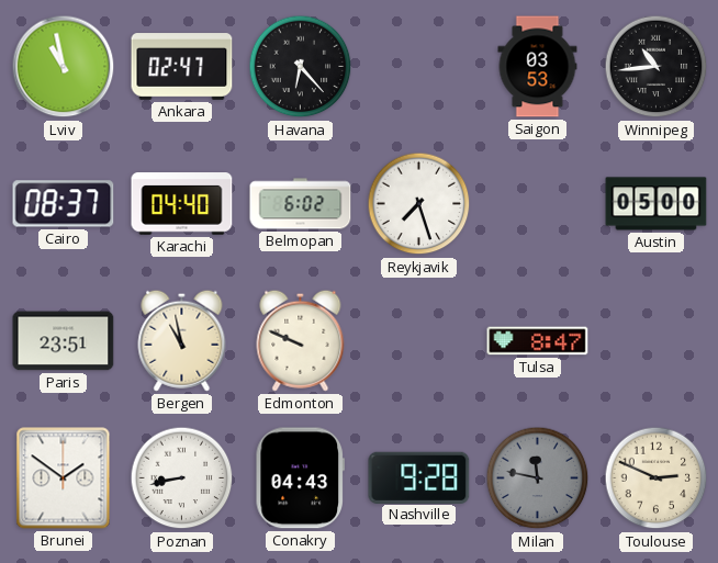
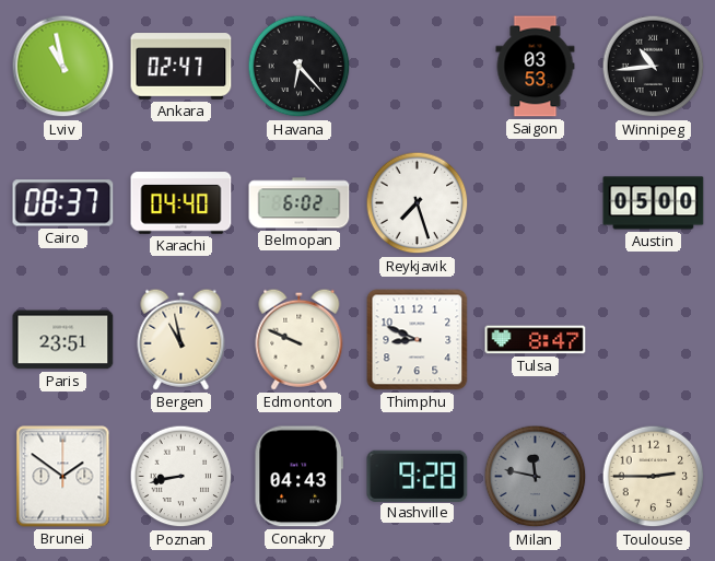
Thimphu: none -> 8:49 (418, 340)
Toulouse: 2:49 -> 2:45 (654, 477)
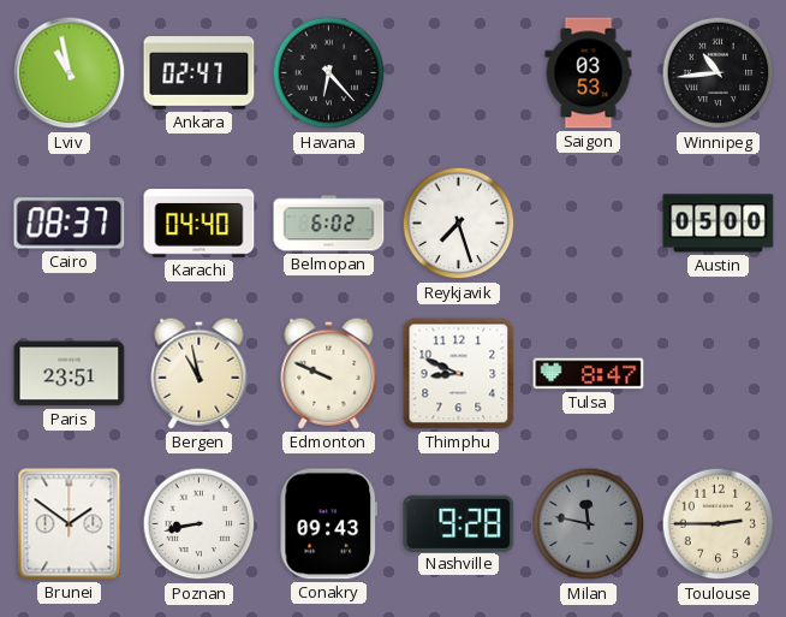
Conakry: 04:43 -> 09:43 (328, 524)
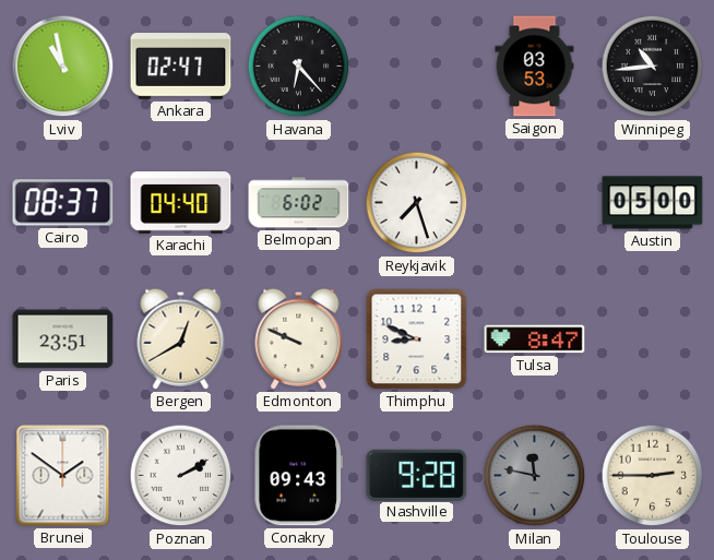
Bergen: 10:58 -> 12:40 (181, 338)
Poznan: 8:43 -> 2:10 (181, 476)
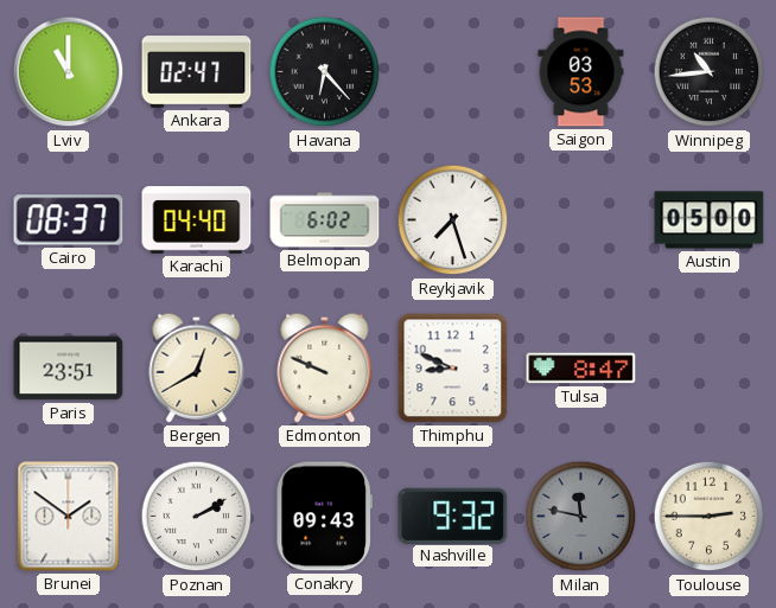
Lviv: 10:58 -> 11:00 (69, 72)
Nashville: 9:28 -> 9:32 (453, 516)
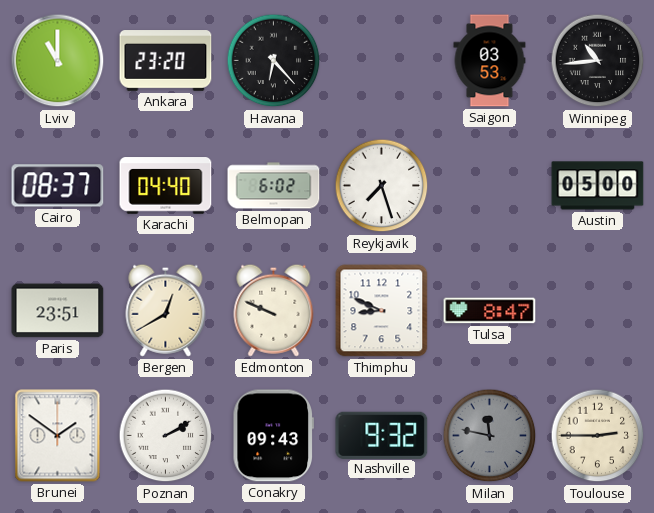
Ankara: 02:47 -> 23:20 (166, 61)
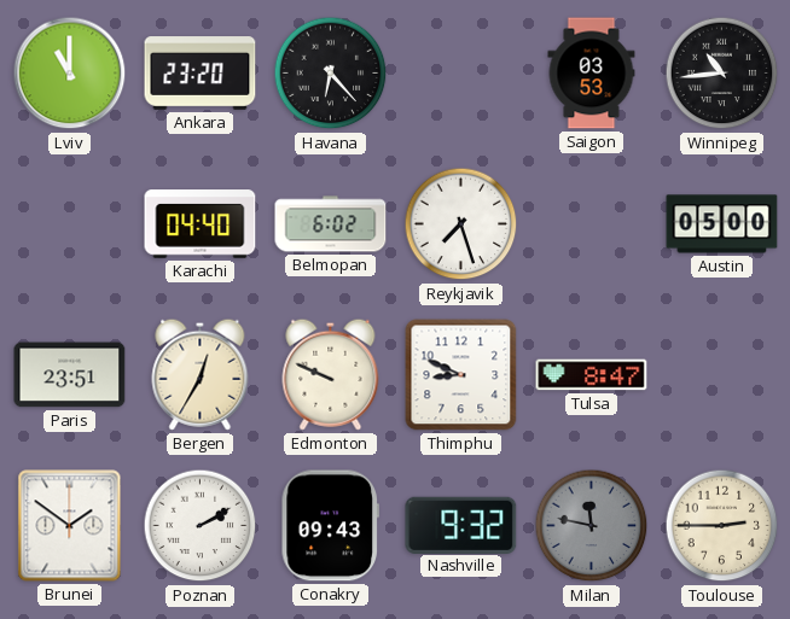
Cairo: 08:37 -> none (58, 186)
Bergen: 12:40 -> 12:35 (201, 374)
